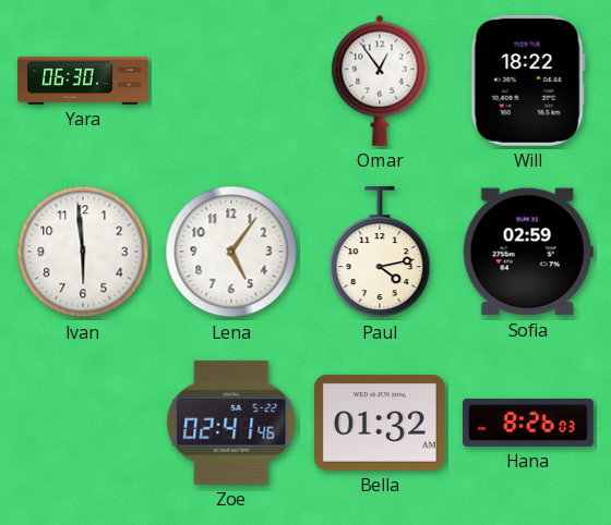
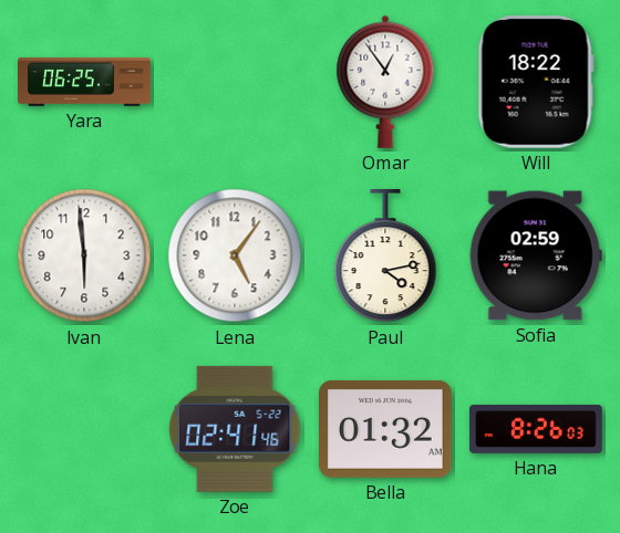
Yara: 06:30 -> 06:25 (84, 82)
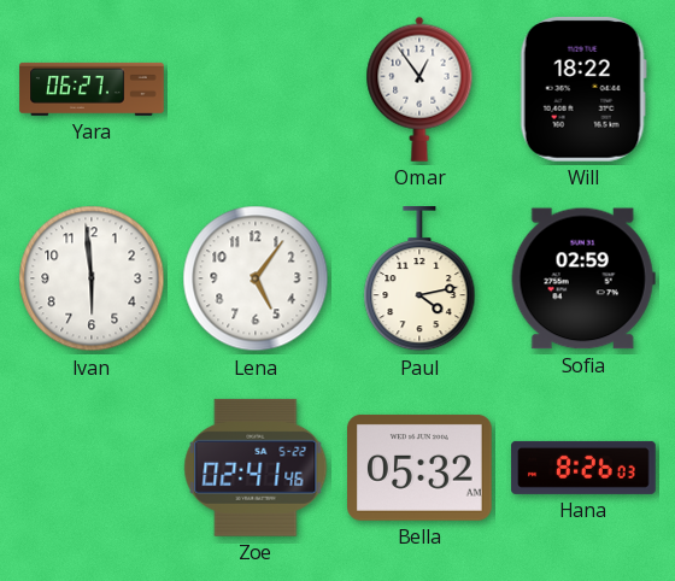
Yara: 06:25 -> 06:27 (92, 89)
Bella: 01:32 -> 05:32 (421, 468)
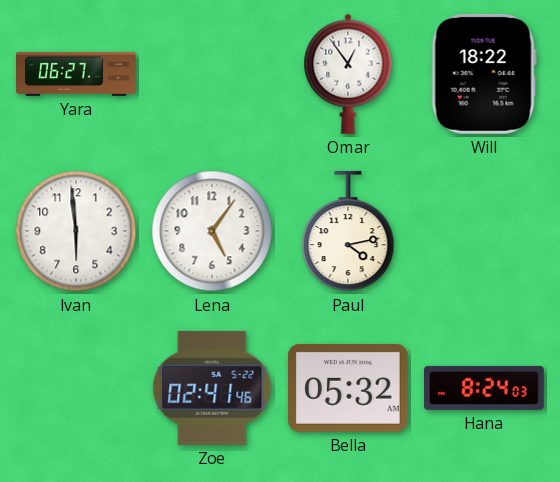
Sofia: 02:59 -> none (583, 278)
Hana: 8:26 -> 8:24 (484, 388)
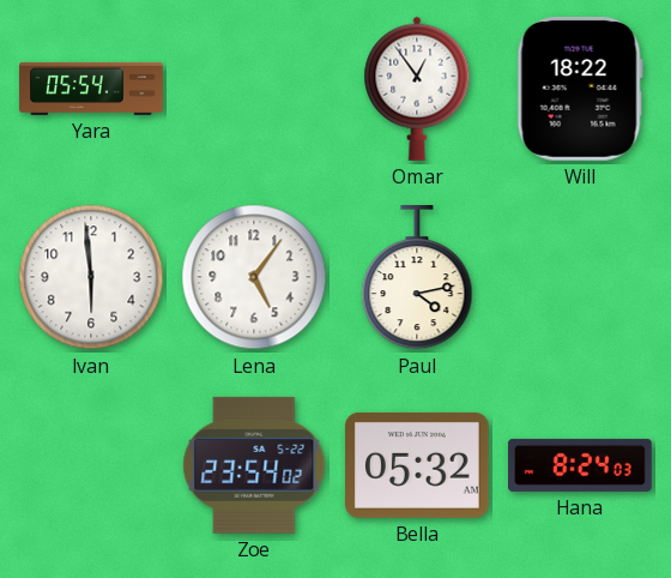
Yara: 06:27 -> 05:54 (91, 89)
Zoe: 02:41 -> 23:54 (254, 465)
